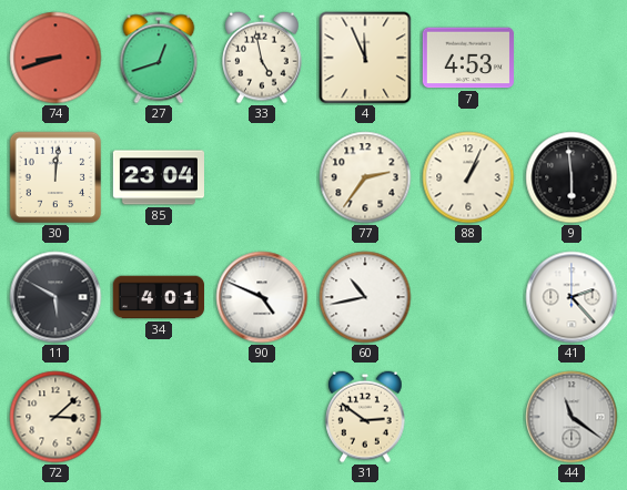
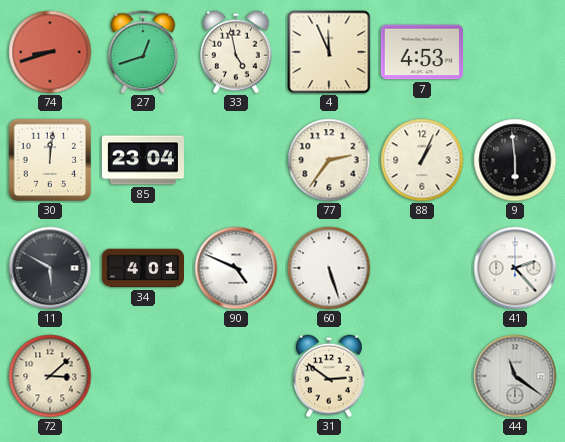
60: 10:43 -> 5:27 (329, 268)
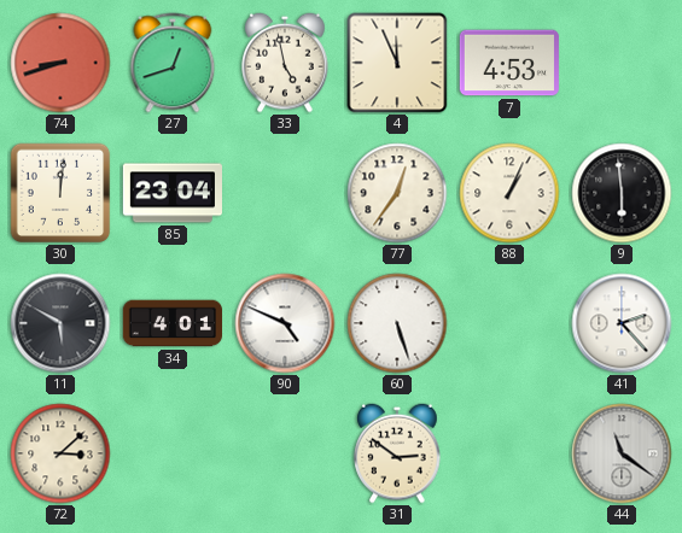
77: 2:36 -> 12:36 (397, 193)
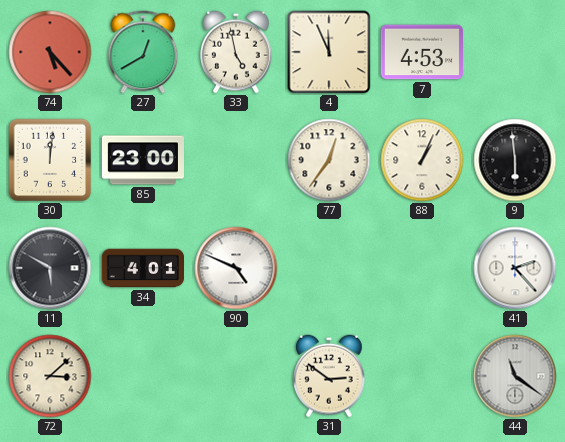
74: 8:42 -> 5:23 (50, 52)
27: 12:42 -> 12:40 (143, 52)
85: 23:04 -> 23:00 (142, 160)
60: 5:27 -> none (397, 323)
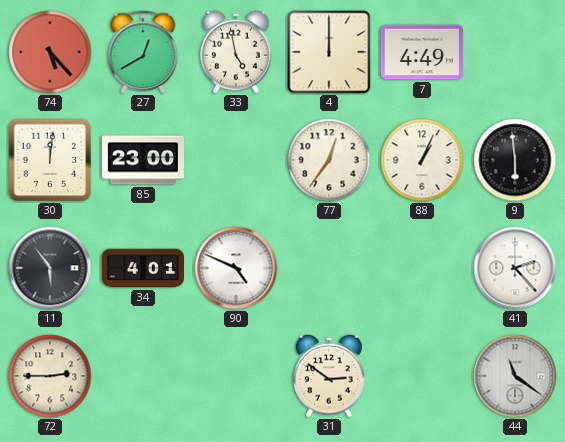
4: 11:56 -> 12:00 (329, 52)
7: 4:53 -> 4:49 (422, 52)
11: 5:50 -> 5:54 (50, 268)
72: 3:08 -> 2:45 (50, 376)
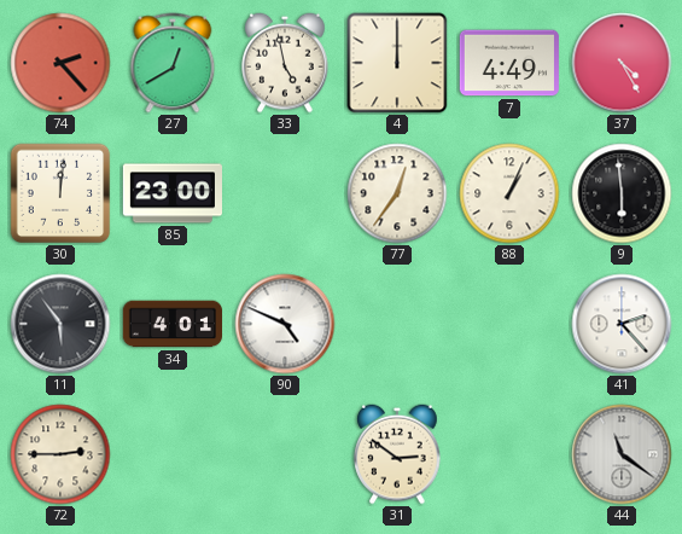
74: 5:23 -> 2:23 (60, 63)
37: none -> 4:25 (622, 63)
